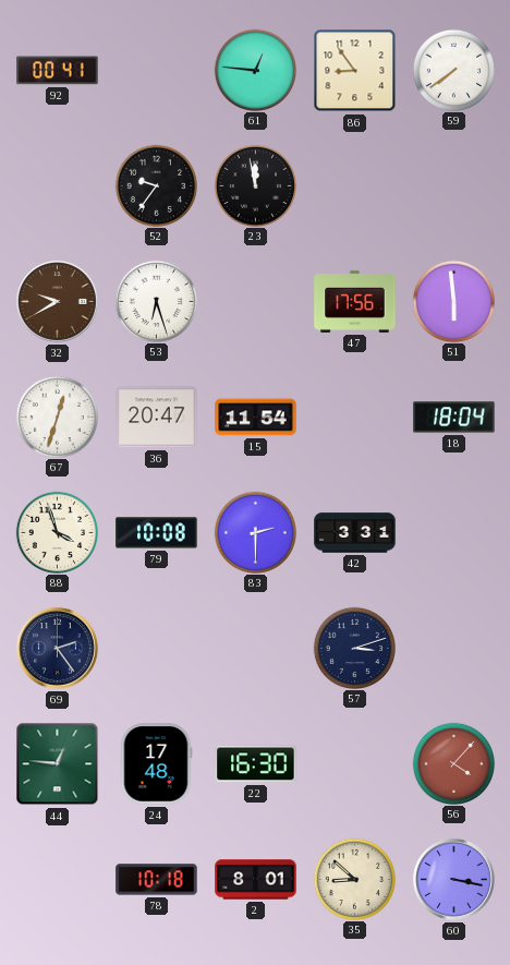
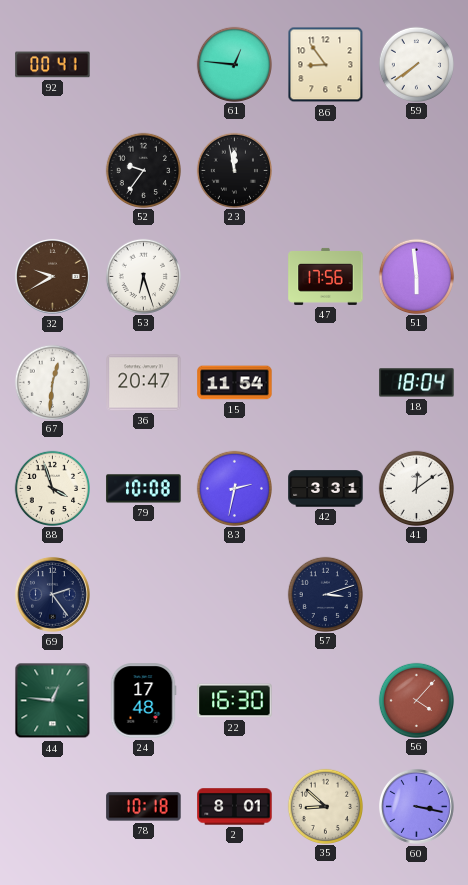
67: 12:33 -> 12:31 (52, 382)
83: 2:30 -> 2:32 (234, 488)
41: none -> 12:09 (416, 488)
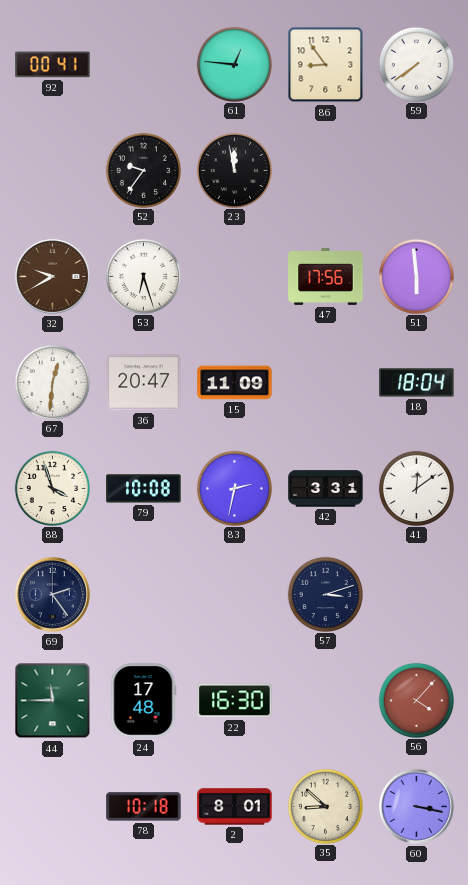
15: 11:54 -> 11:09 (235, 383)
44: 12:46 -> 11:45 (53, 701)
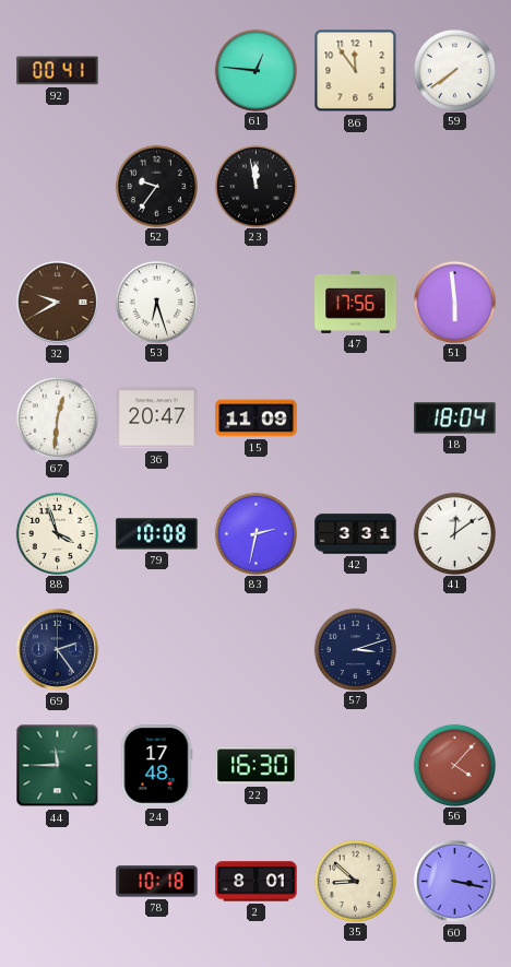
86: 8:54 -> 11:54 (356, 71)
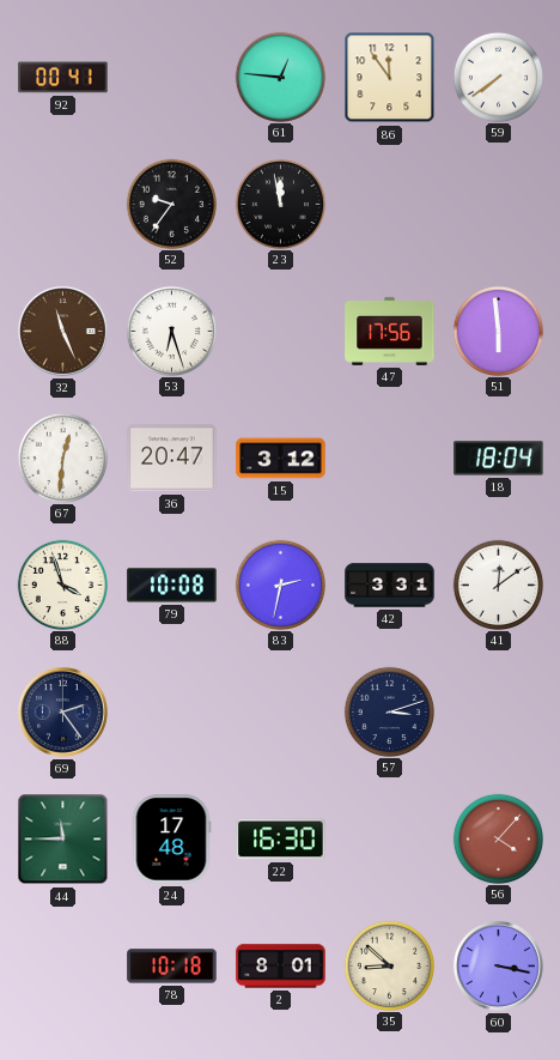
32: 9:40 -> 11:26 (63, 332)
15: 11:09 -> 3:12 (281, 459)
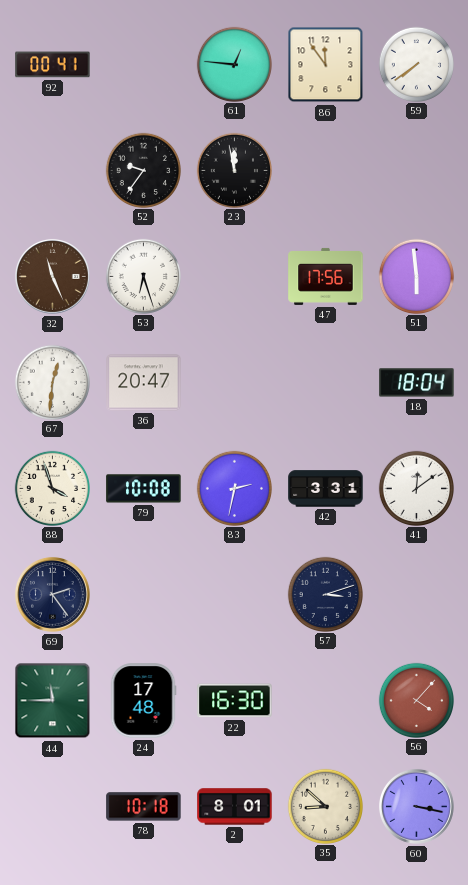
15: 3:12 -> none (281, 459)
